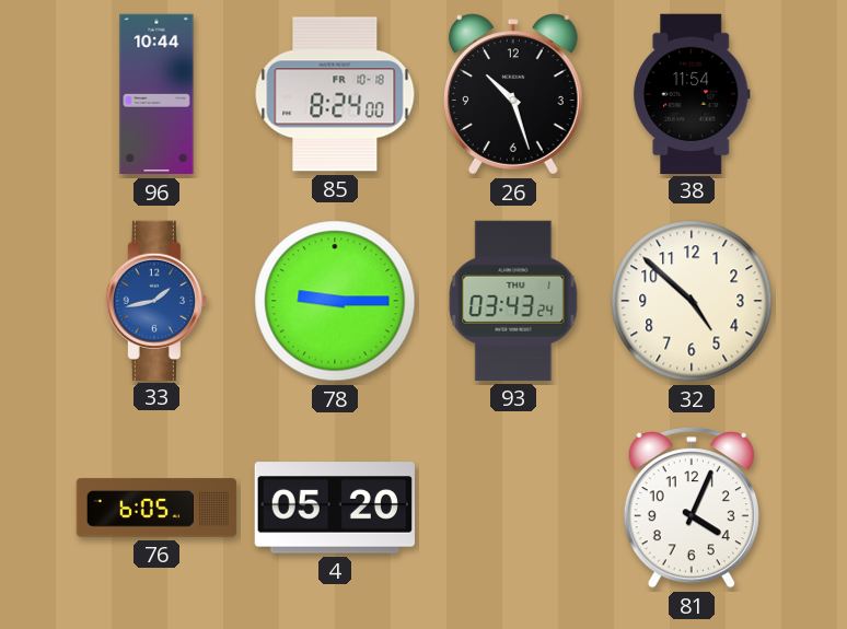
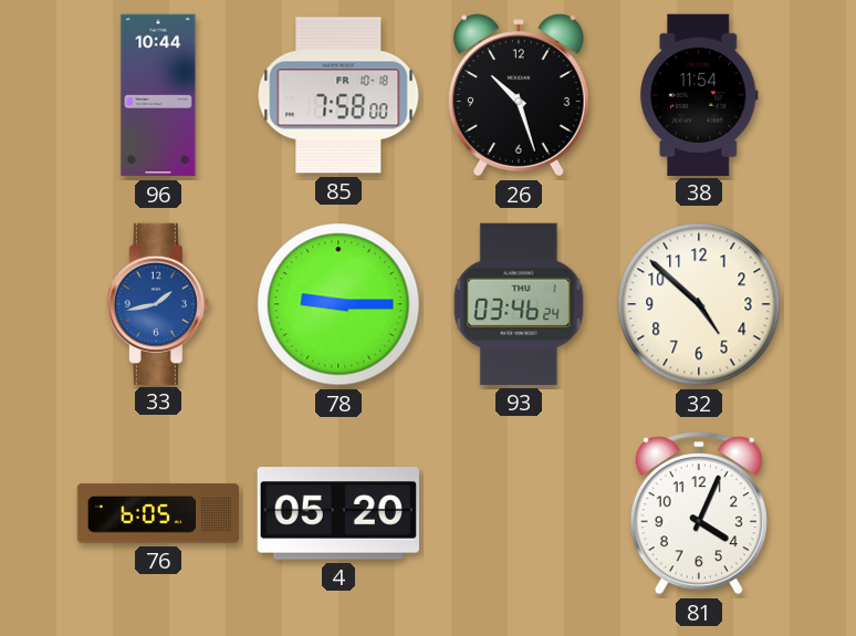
85: 8:24 -> 7:58 (338, 95)
93: 03:43 -> 03:46 (519, 304)
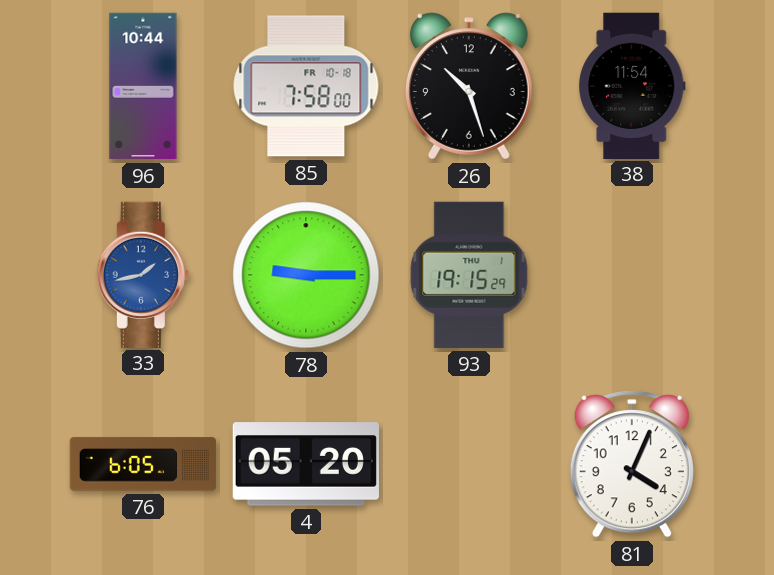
93: 03:46 -> 19:15 (469, 275)
32: 4:52 -> none (699, 304)
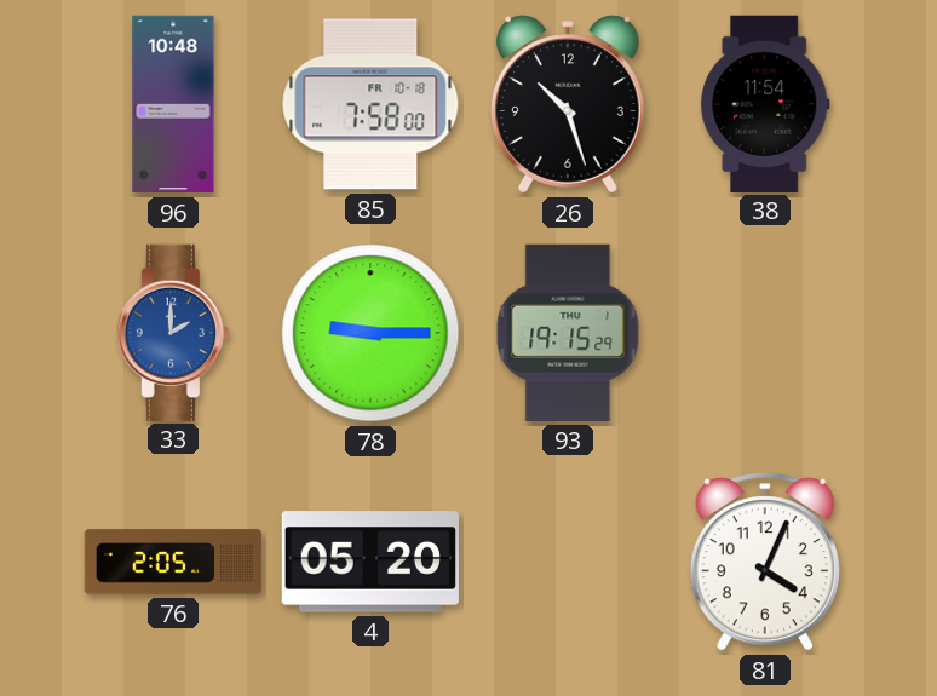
96: 10:44 -> 10:48 (173, 104)
33: 1:43 -> 2:00 (173, 332)
76: 6:05 -> 2:05 (173, 562)
